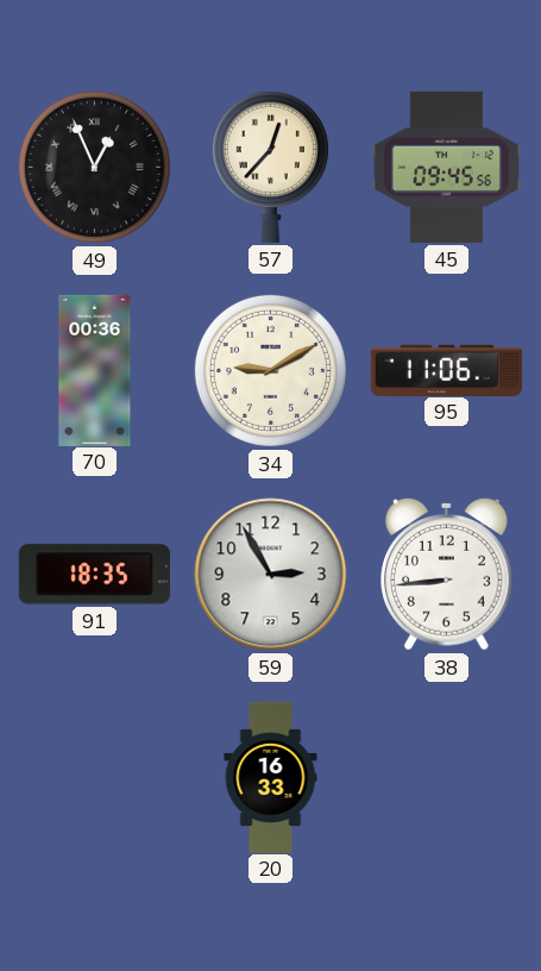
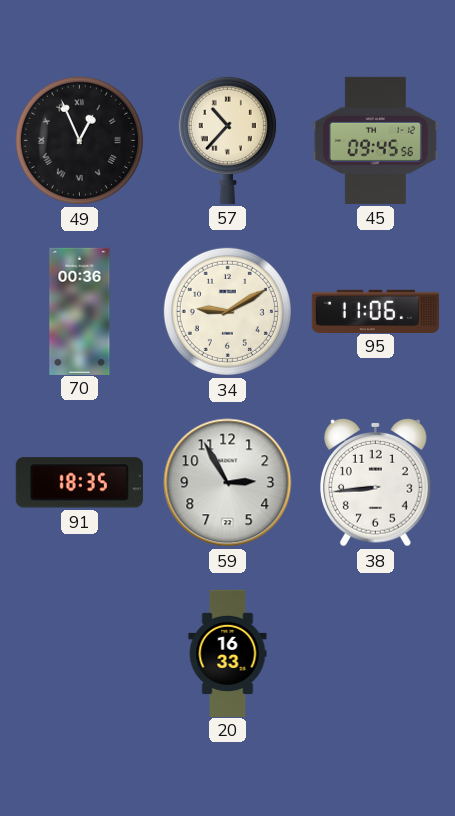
57: 12:37 -> 10:37 (227, 140)
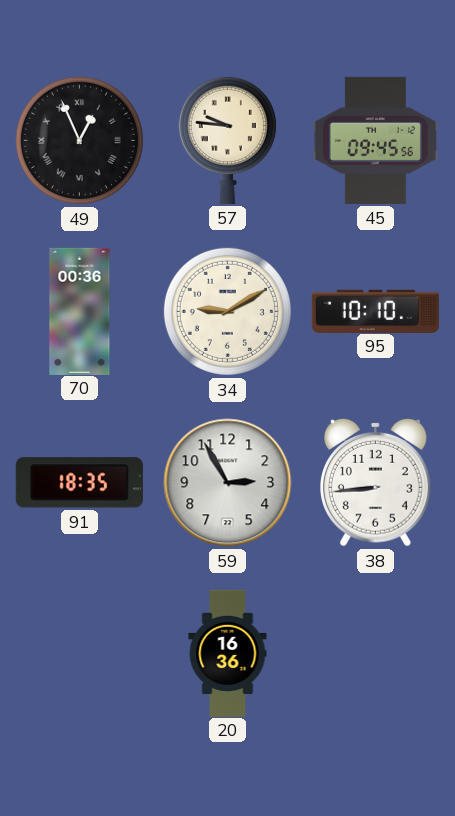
57: 10:37 -> 9:46 (227, 140)
95: 11:06 -> 10:10 (375, 311)
20: 16:33 -> 16:36 (228, 653)
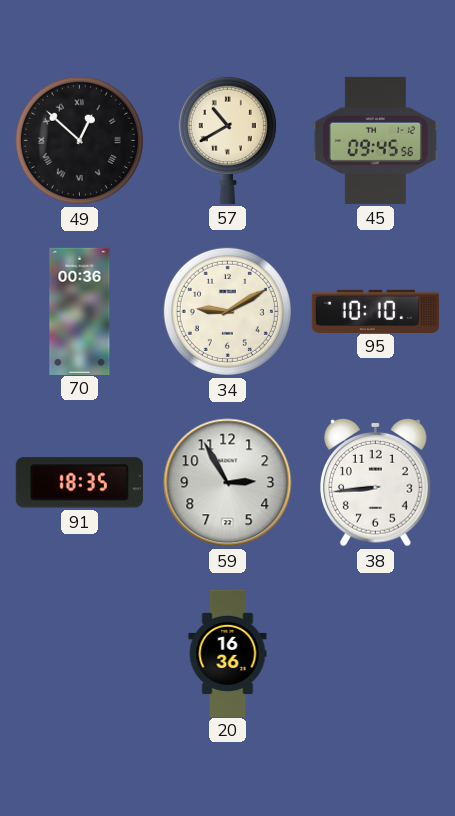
49: 12:56 -> 12:52 (79, 140)
57: 9:46 -> 10:40 (227, 140)
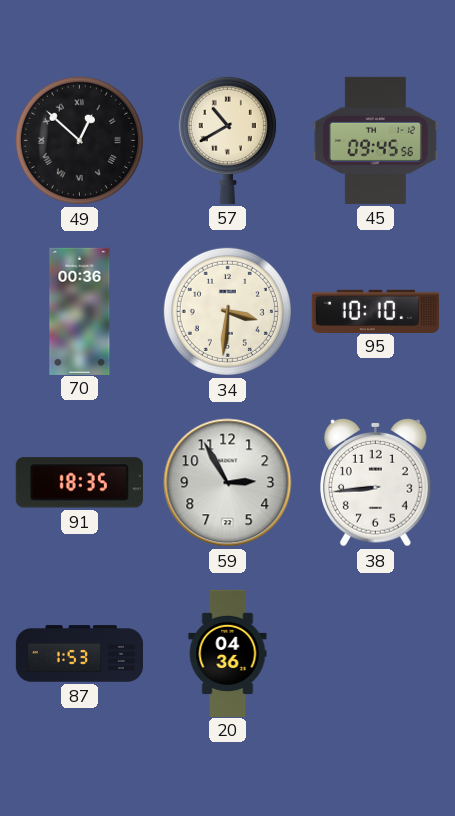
34: 9:10 -> 3:31 (227, 311)
87: none -> 1:53 (79, 654)
20: 16:36 -> 04:36 (228, 653)
